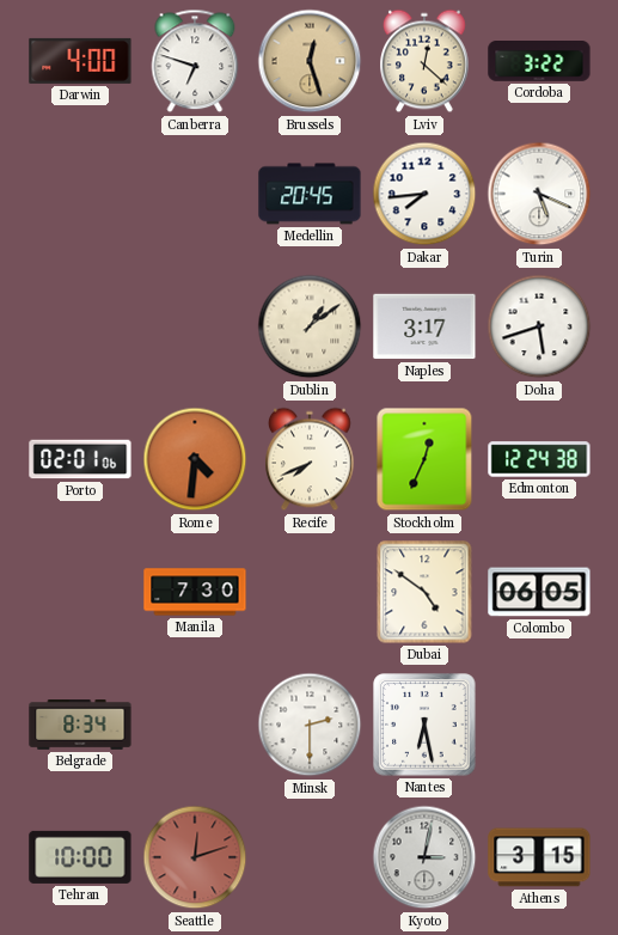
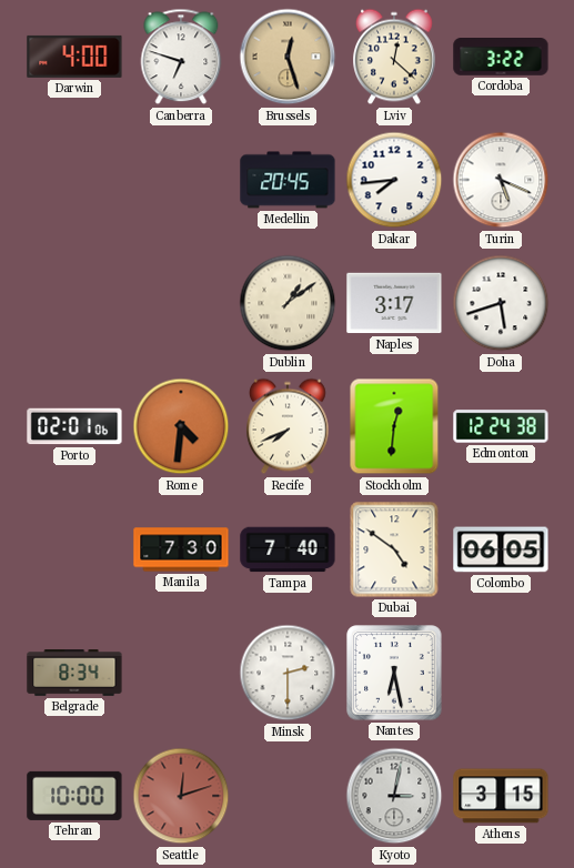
Stockholm: 12:34 -> 12:31 (394, 426)
Tampa: none -> 7:40 (288, 549)
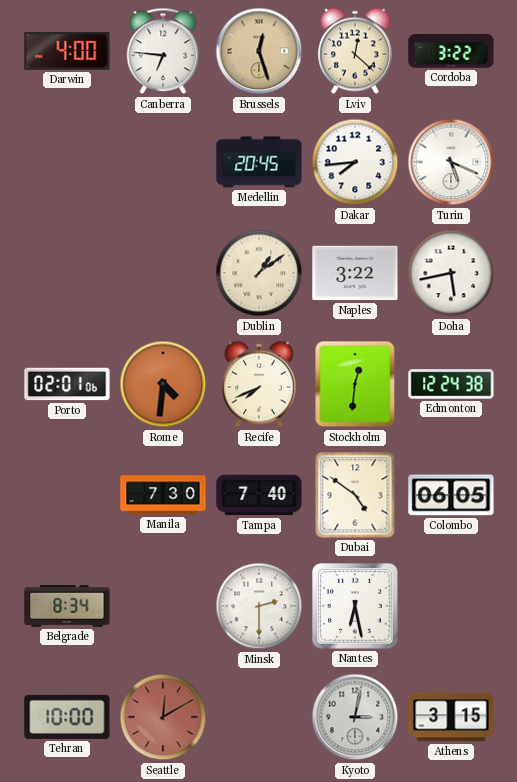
Canberra: 6:48 -> 6:46 (163, 51)
Naples: 3:17 -> 3:22 (355, 273)
Doha: 5:42 -> 5:43 (451, 273)
Seattle: 12:12 -> 12:10 (163, 717)
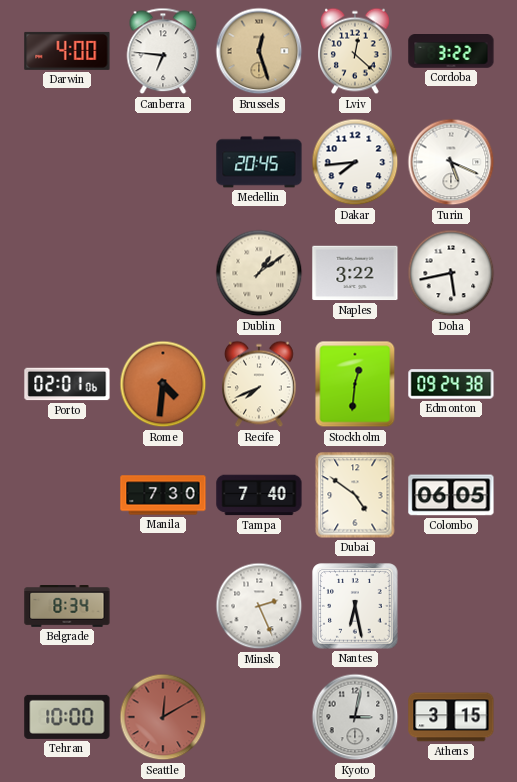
Edmonton: 12:24 -> 09:24 (451, 384)
Minsk: 2:30 -> 2:26 (259, 606)
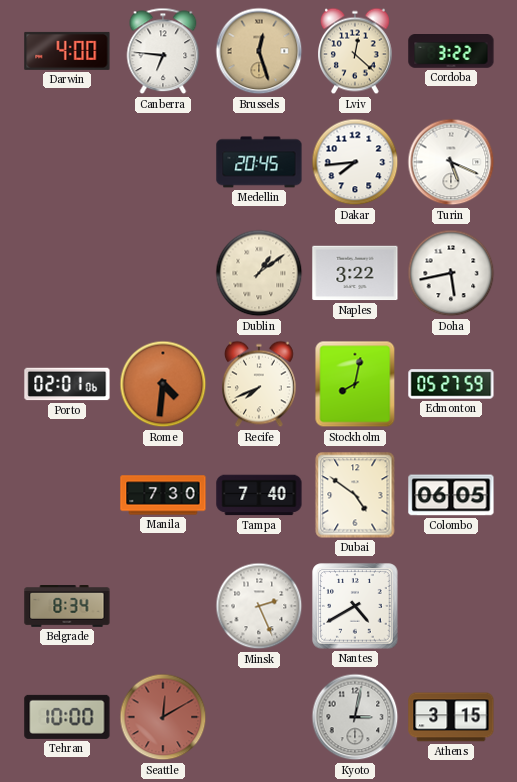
Stockholm: 12:31 -> 8:02 (355, 384)
Edmonton: 09:24 -> 05:27 (451, 384)
Nantes: 6:28 -> 4:40 (355, 606)
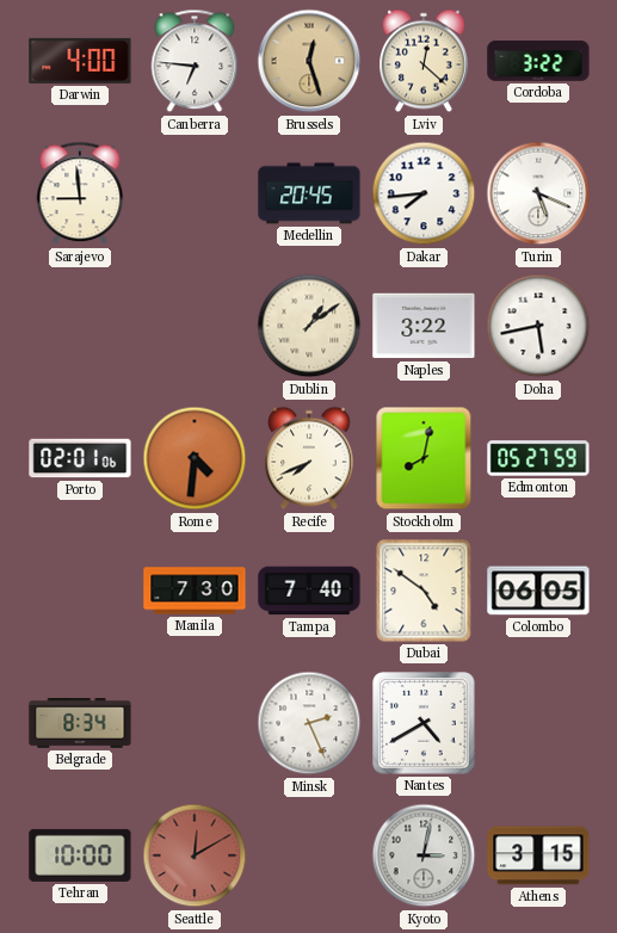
Sarajevo: none -> 8:59 (80, 193)
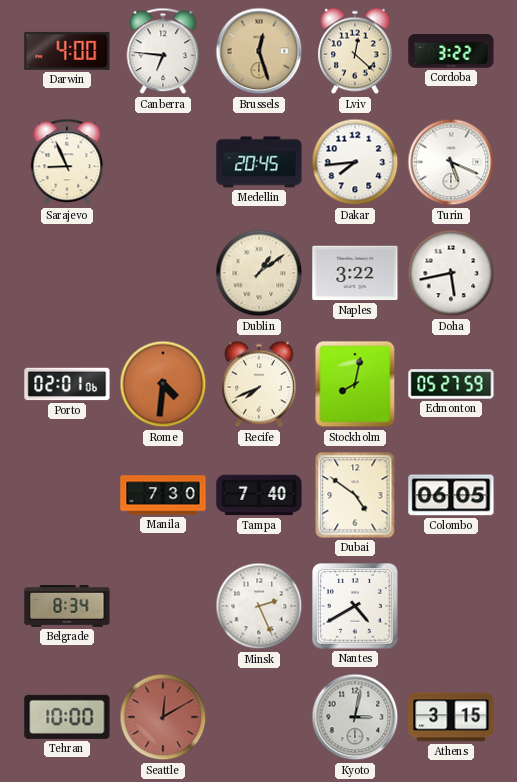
Sarajevo: 8:59 -> 8:56 (67, 162)
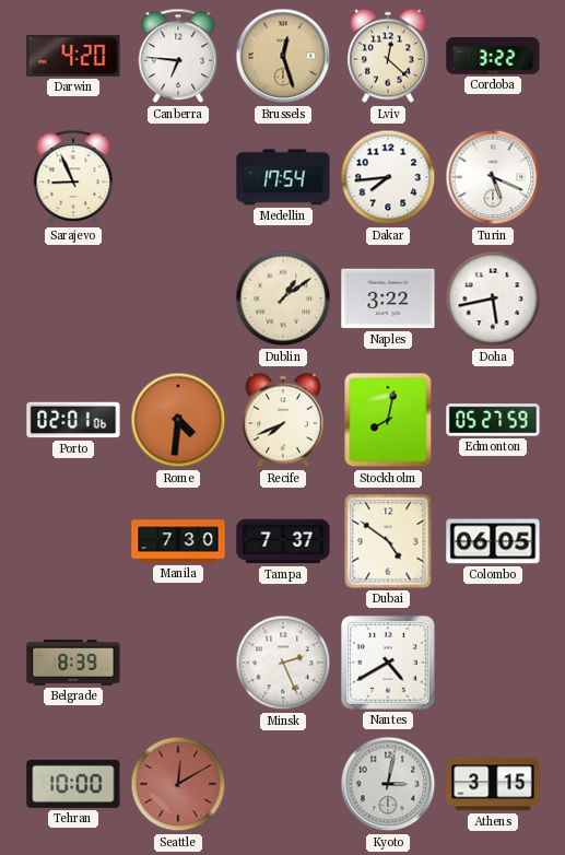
Darwin: 4:00 -> 4:20 (73, 56)
Medellin: 20:45 -> 17:54 (283, 177)
Tampa: 7:40 -> 7:37 (283, 541)
Belgrade: 8:34 -> 8:39 (73, 664)
